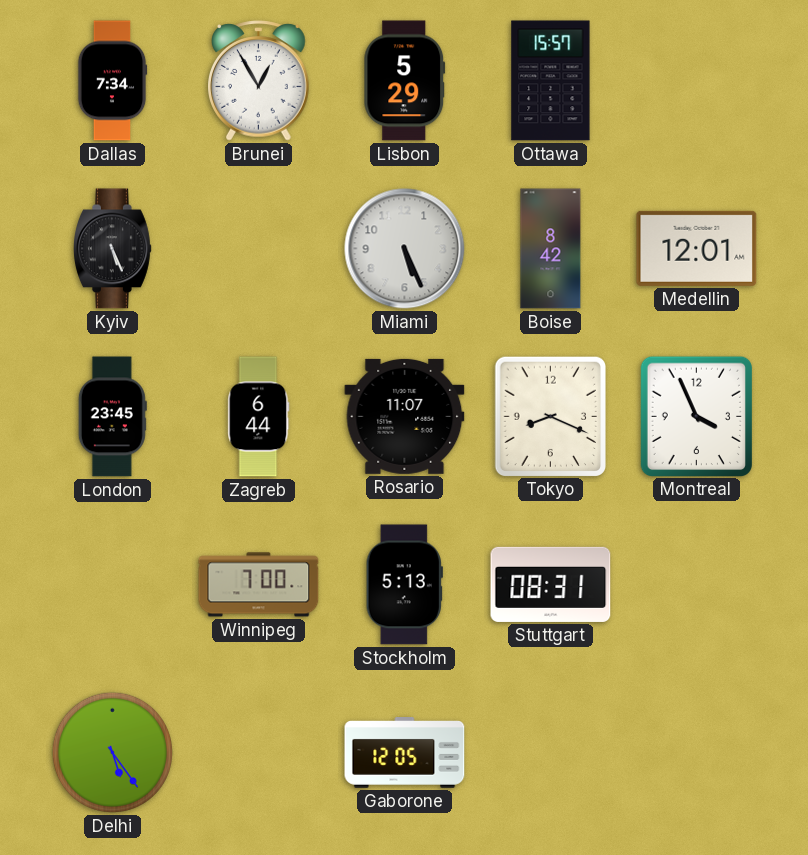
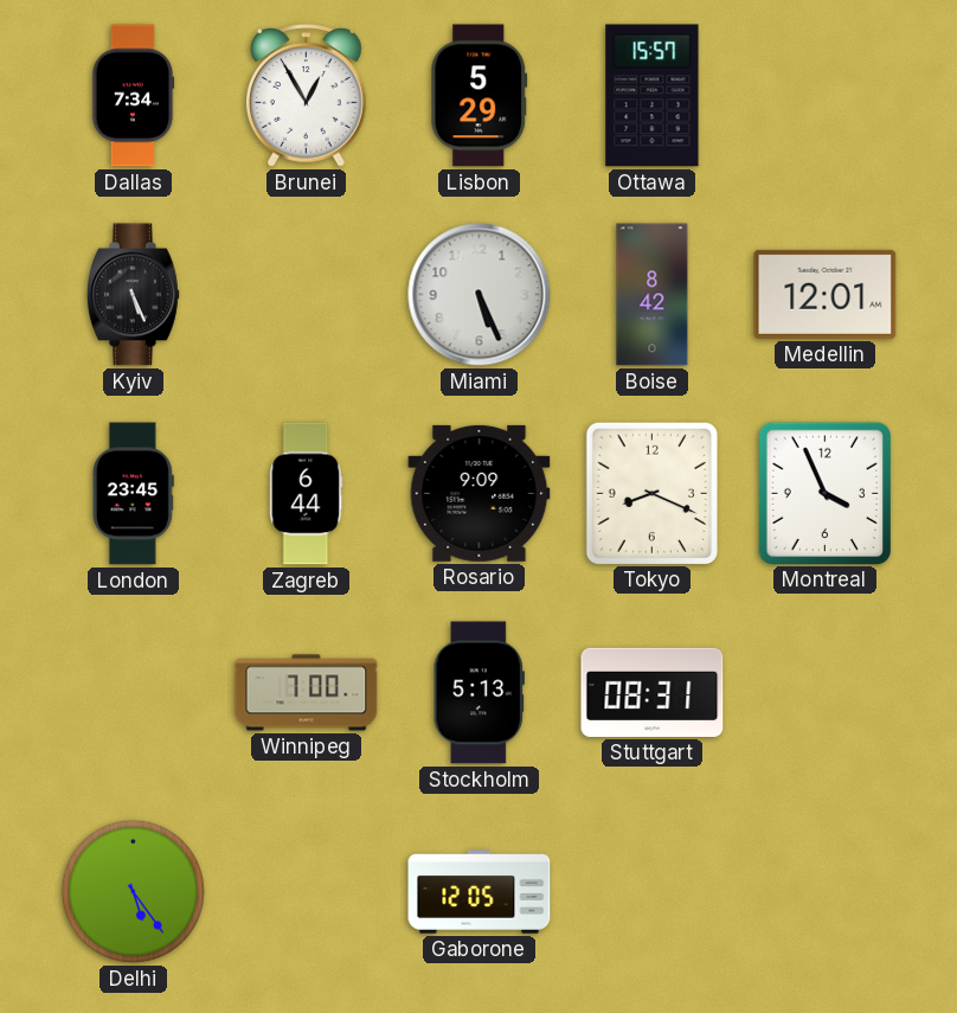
Rosario: 11:07 -> 9:09 (480, 493)
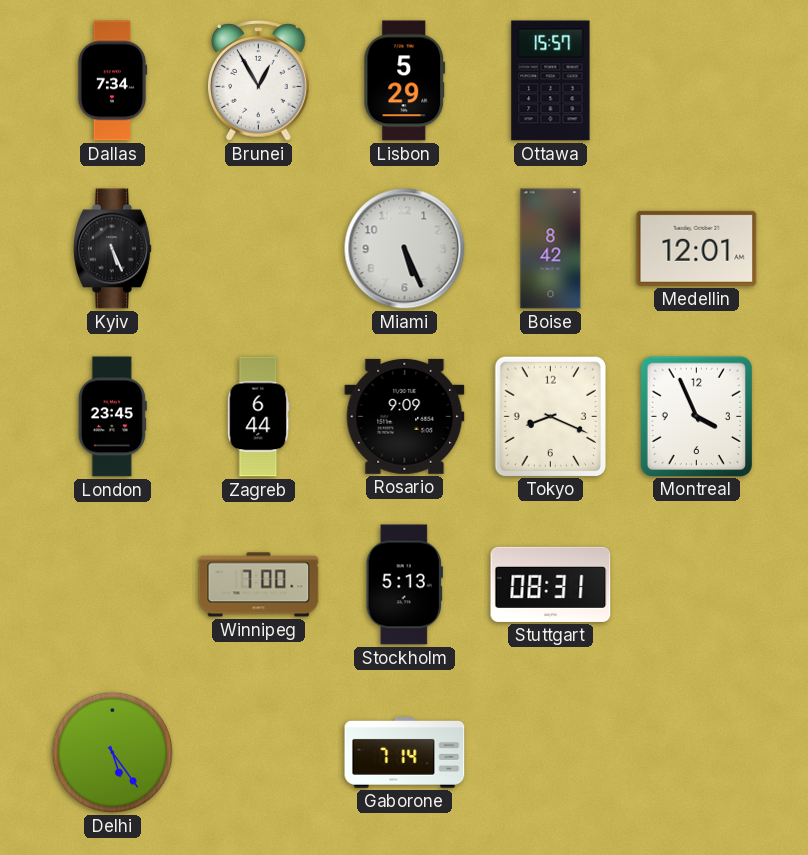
Gaborone: 12:05 -> 7:14 (405, 753)
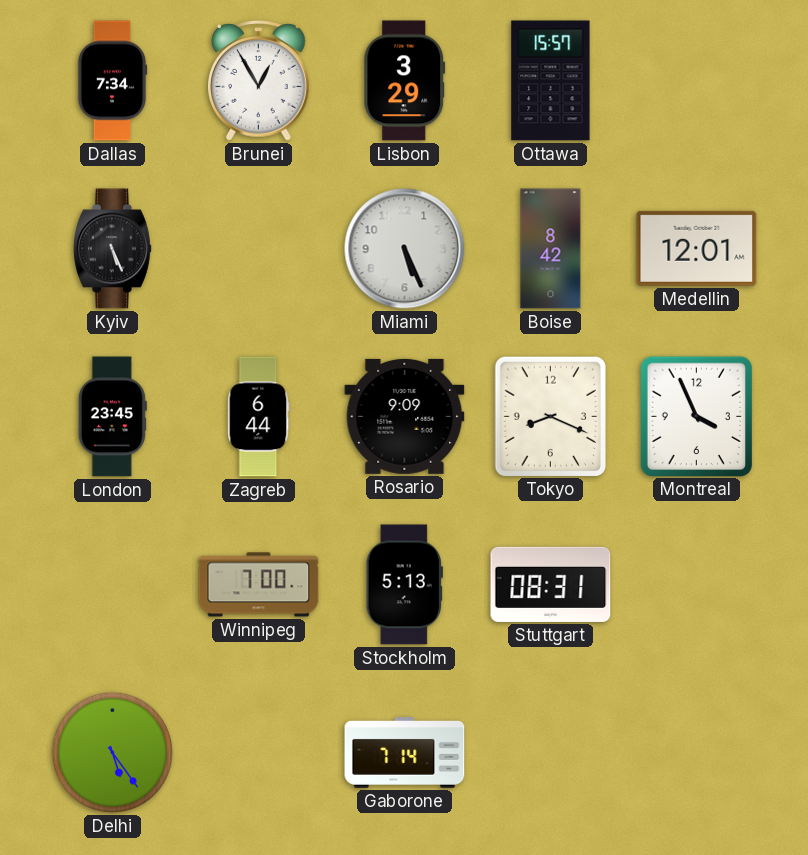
Lisbon: 5:29 -> 3:29 (405, 81)
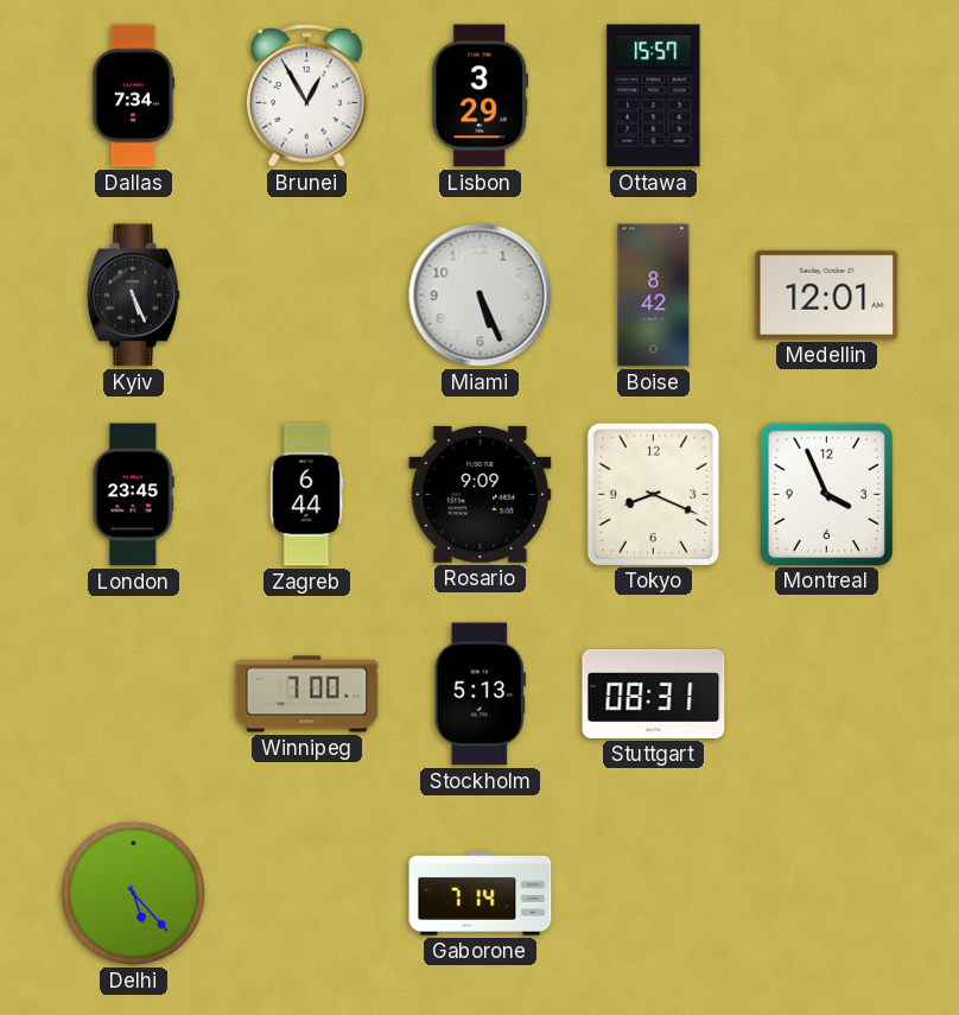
Delhi: 5:24 -> 5:23 (133, 893)
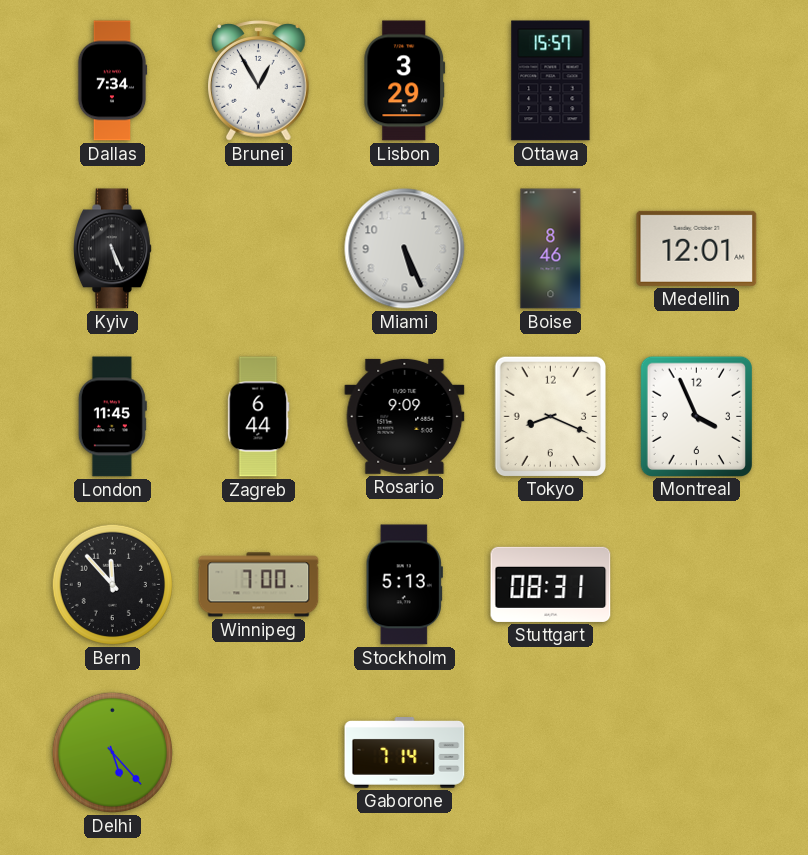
Boise: 8:42 -> 8:46 (551, 249)
London: 23:45 -> 11:45 (112, 417)
Bern: none -> 11:53 (112, 584)
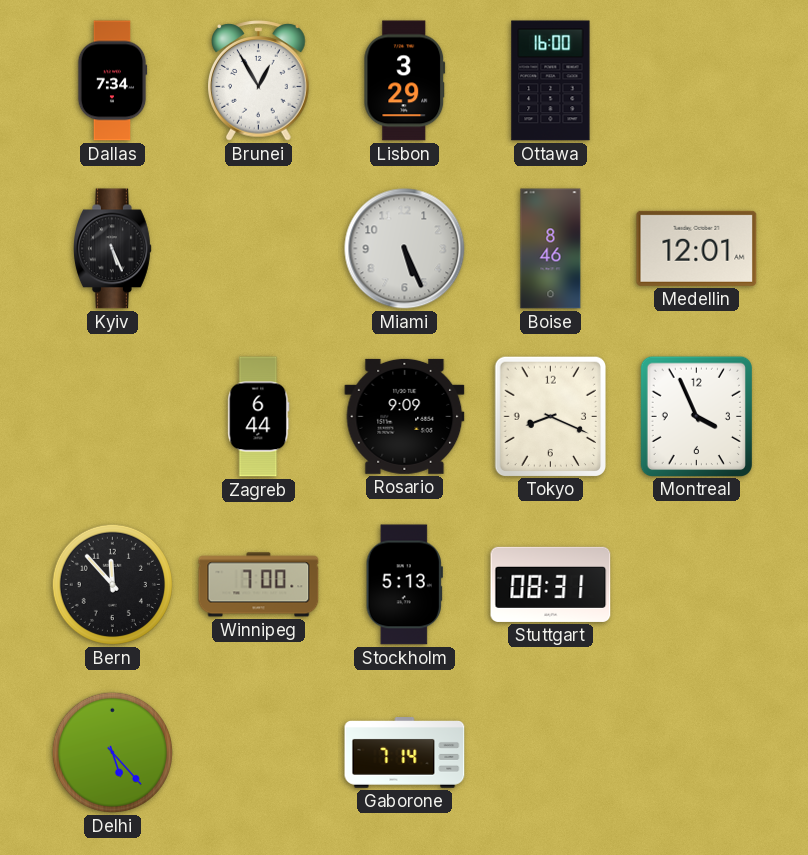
Ottawa: 15:57 -> 16:00 (551, 81)
London: 11:45 -> none (112, 417)
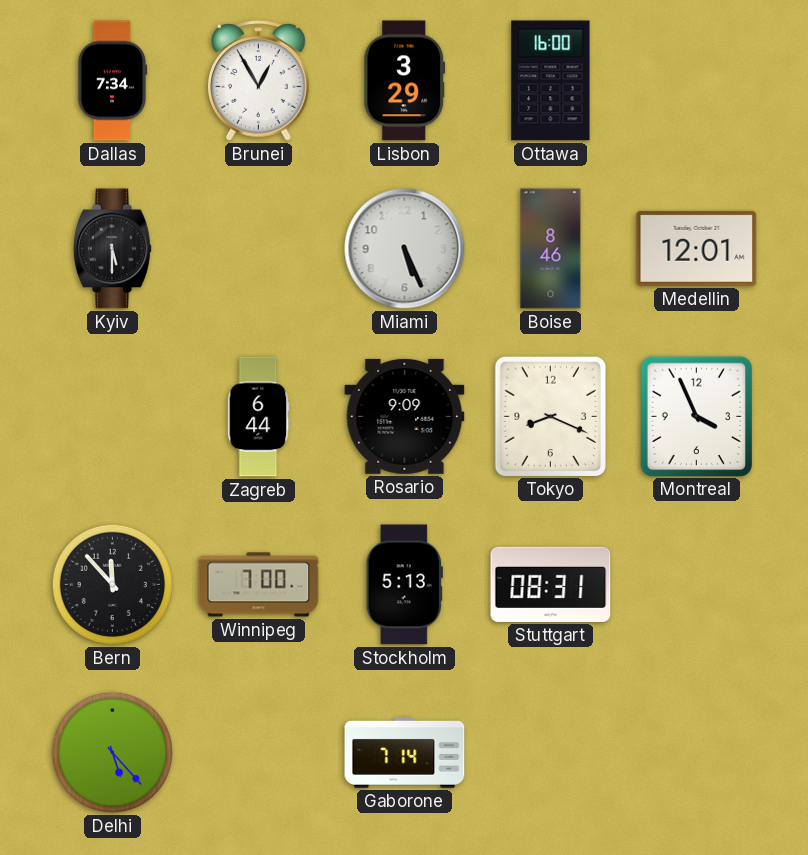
Kyiv: 5:26 -> 5:30 (113, 249)
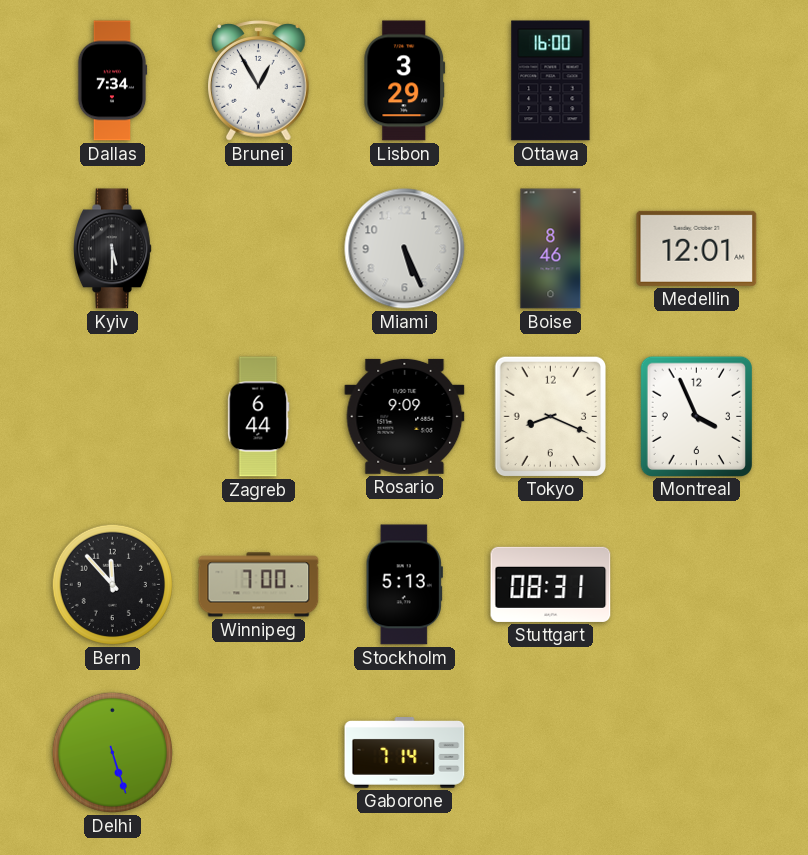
Delhi: 5:23 -> 5:27 (112, 752)
